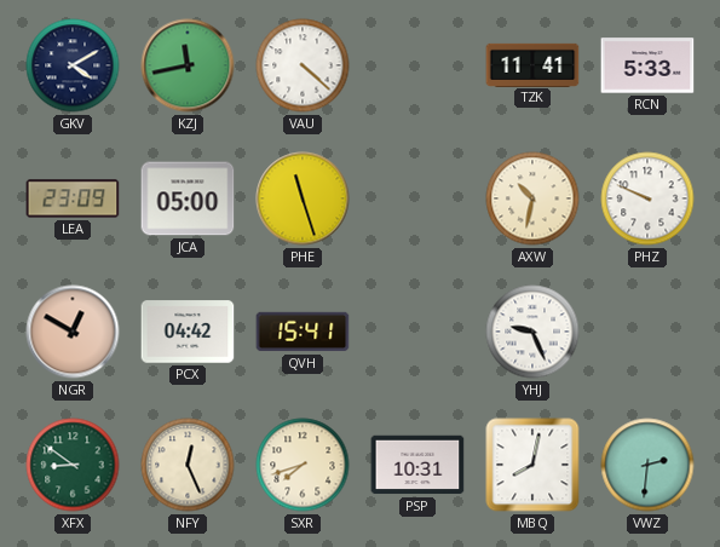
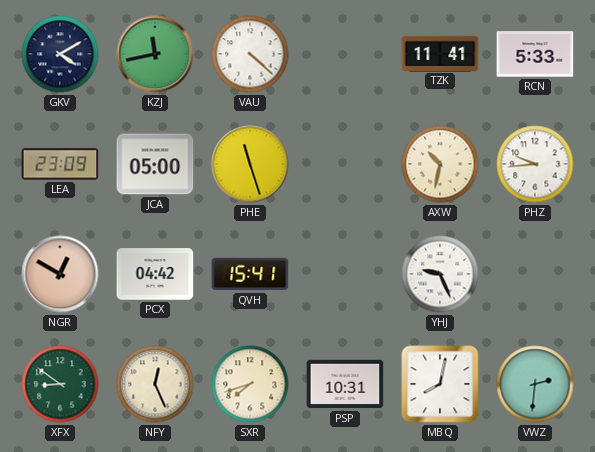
PHZ: 9:49 -> 9:44 (535, 164)
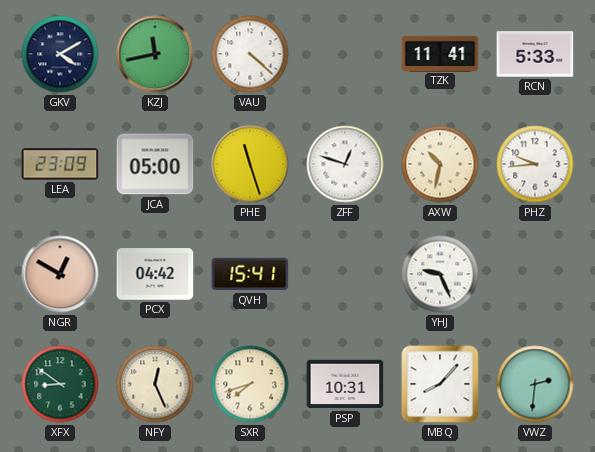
ZFF: none -> 12:48 (345, 164)
MBQ: 8:02 -> 8:07 (440, 384)
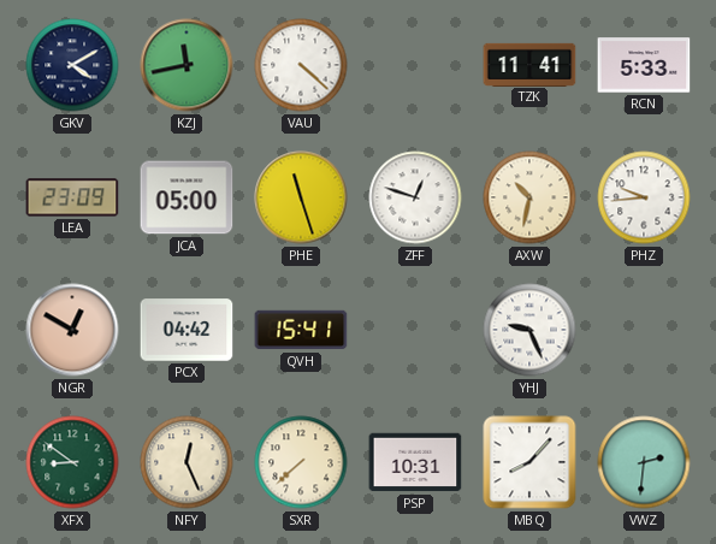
SXR: 7:42 -> 7:38 (301, 462)
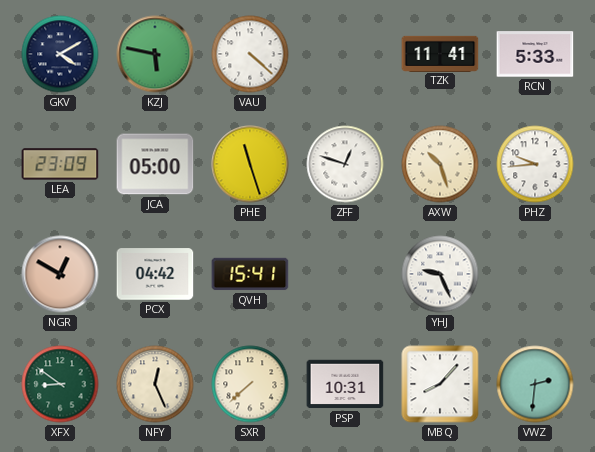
KZJ: 11:43 -> 5:47 (155, 54)
AXW: 10:32 -> 10:27 (440, 164)
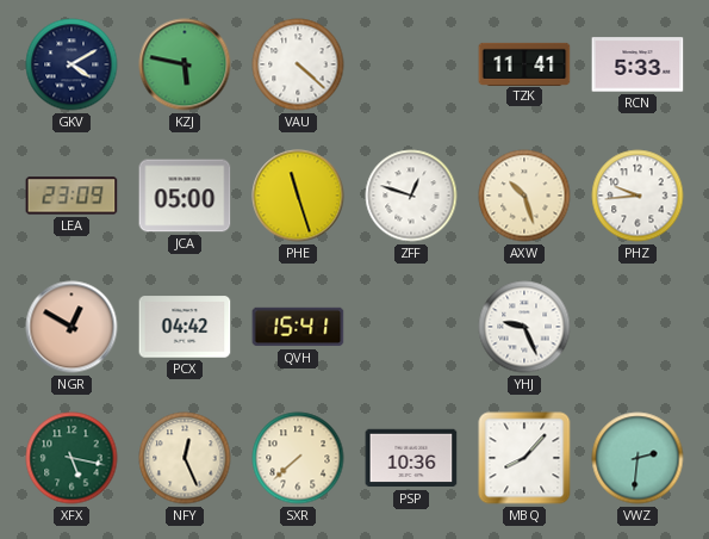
XFX: 8:51 -> 5:17 (71, 458)
PSP: 10:31 -> 10:36 (411, 458)
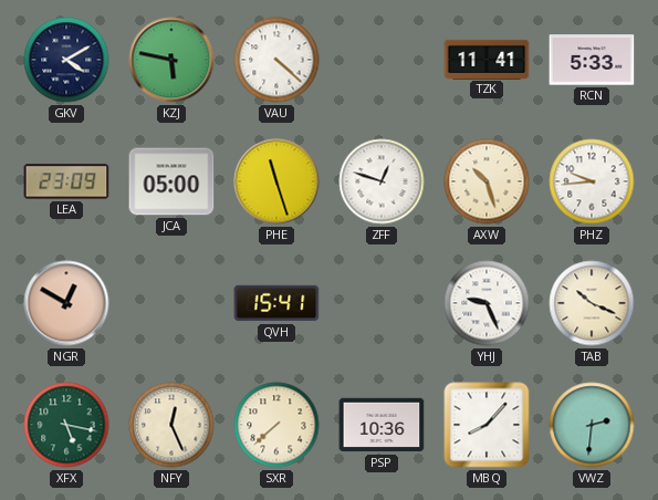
PCX: 04:42 -> none (185, 327)
TAB: none -> 10:19 (592, 303)
